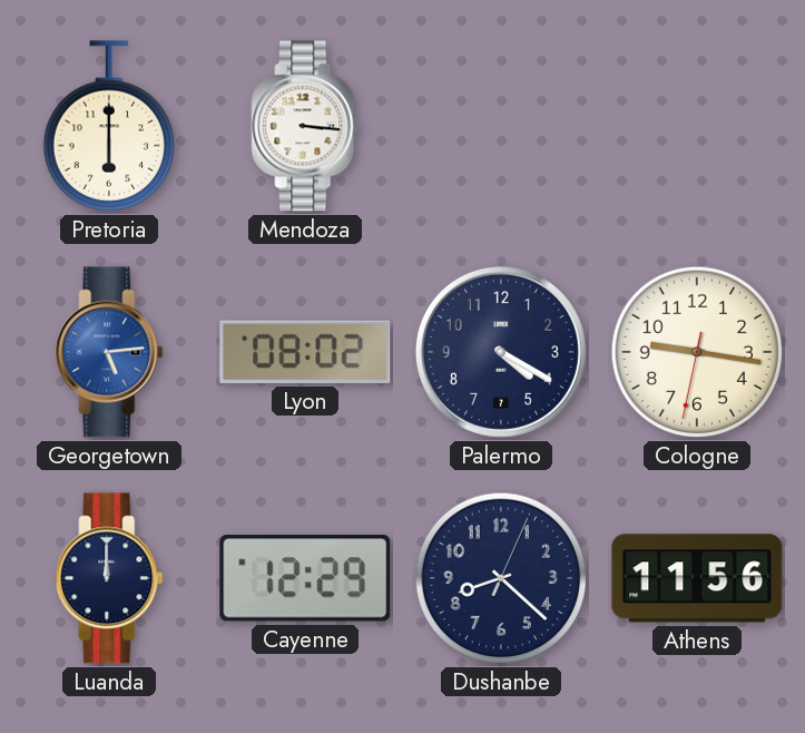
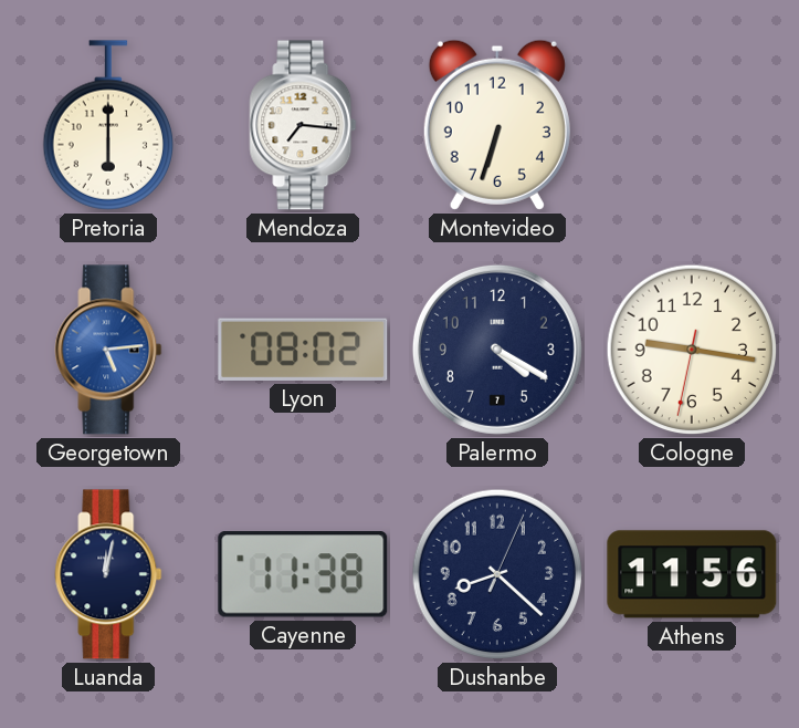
Mendoza: 3:16 -> 7:16 (303, 125)
Montevideo: none -> 6:33 (497, 125)
Luanda: 12:00 -> 12:02 (108, 574)
Cayenne: 12:29 -> 11:38 (303, 574)
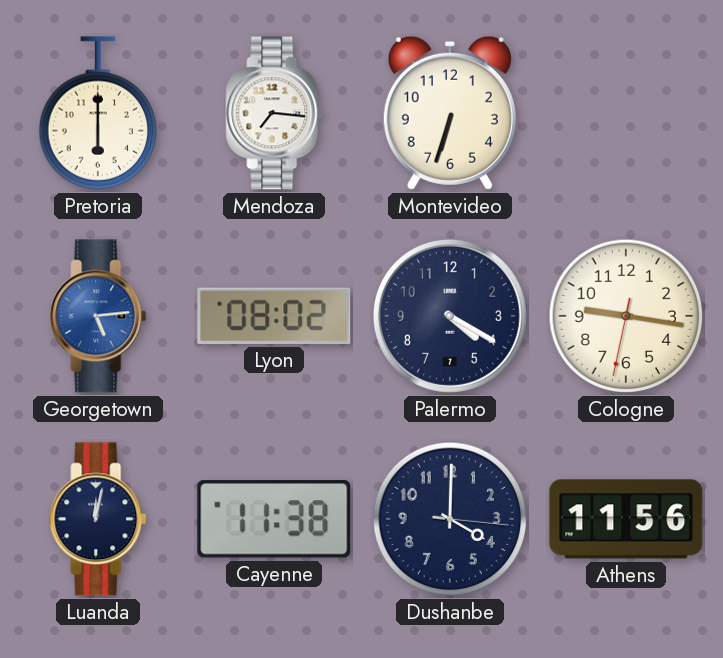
Dushanbe: 8:22 -> 4:00 (450, 519)
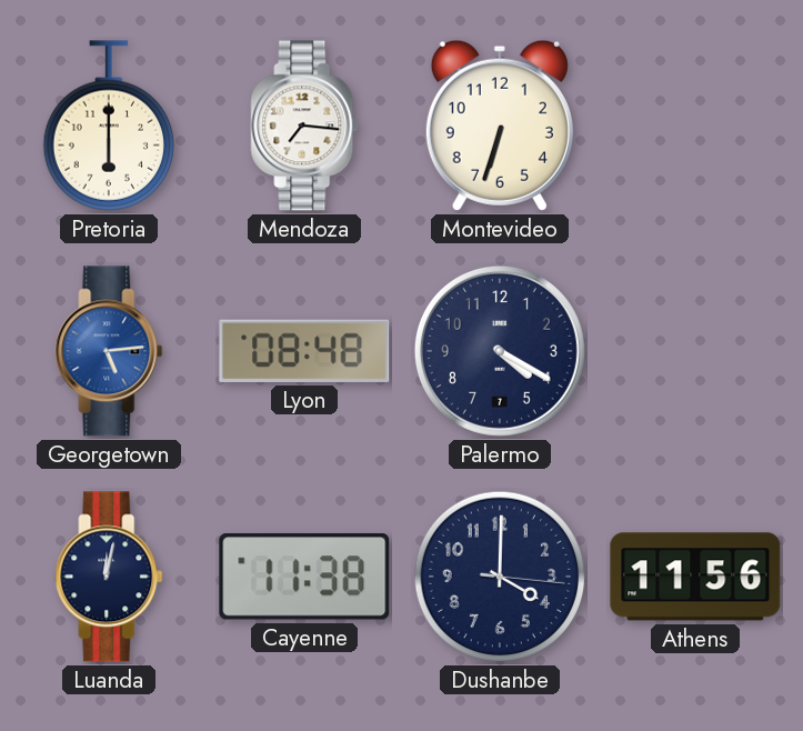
Lyon: 08:02 -> 08:48 (304, 351)
Cologne: 9:16 -> none (626, 316)
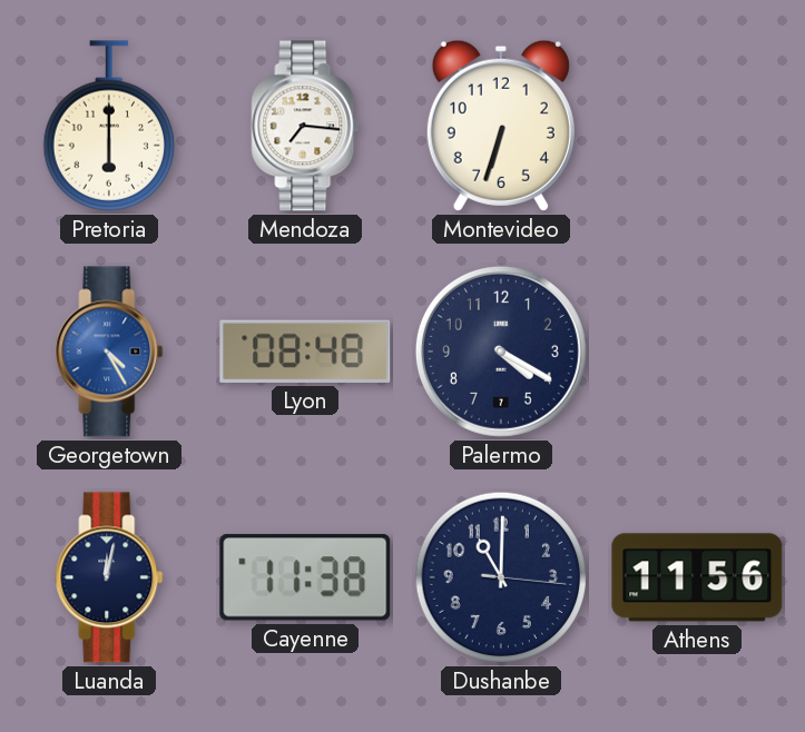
Georgetown: 5:14 -> 4:25 (109, 352)
Dushanbe: 4:00 -> 11:00 (501, 577)
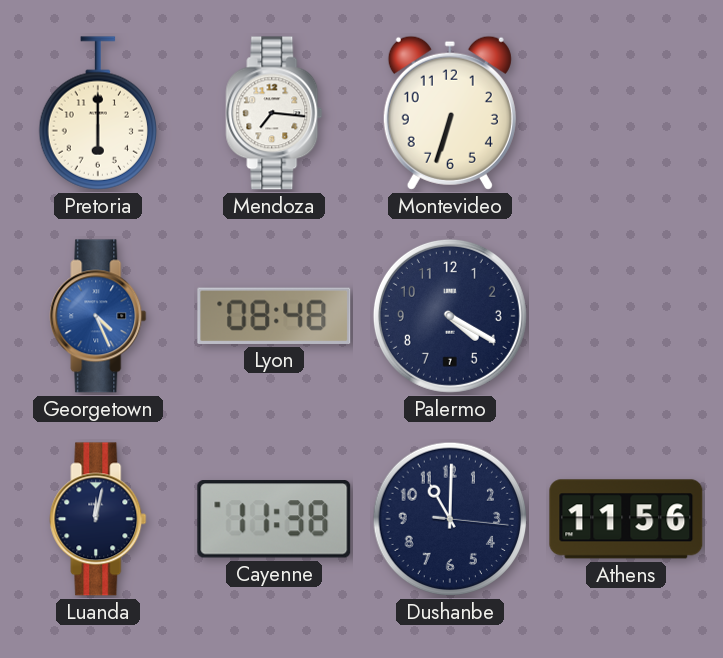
Georgetown: 4:25 -> 4:26 (98, 316)
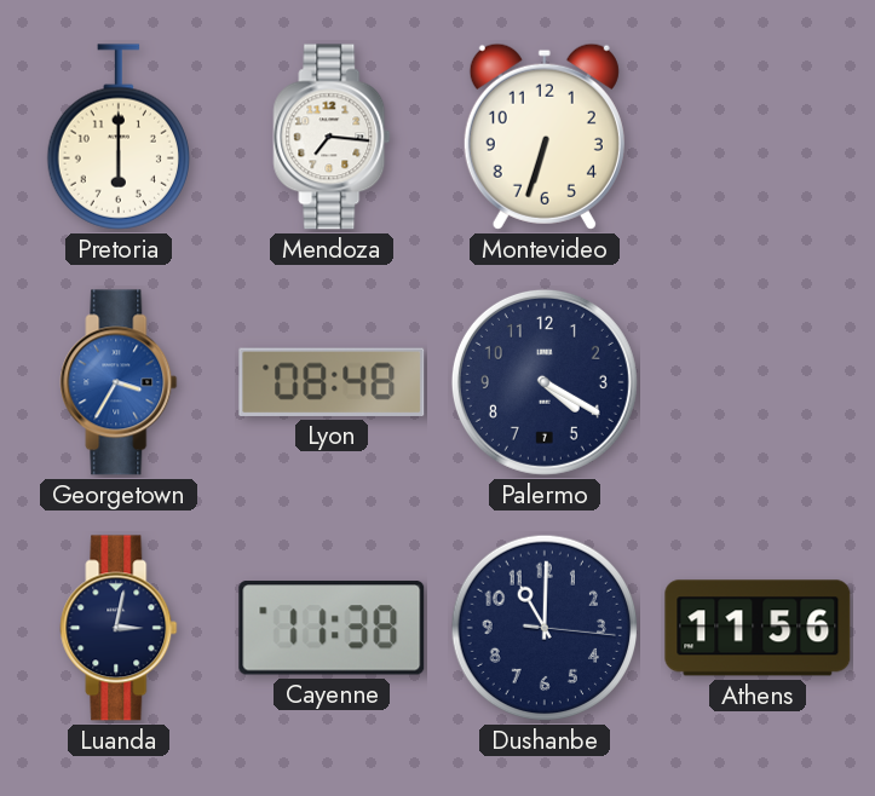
Georgetown: 4:26 -> 3:35 (119, 382)
Luanda: 12:02 -> 3:02 (119, 628)
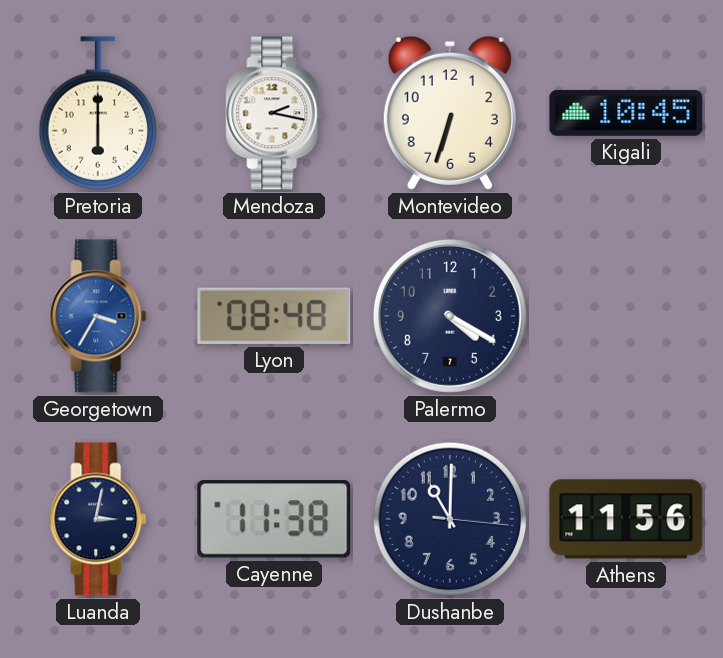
Mendoza: 7:16 -> 2:17 (274, 113)
Kigali: none -> 10:45 (626, 113)
